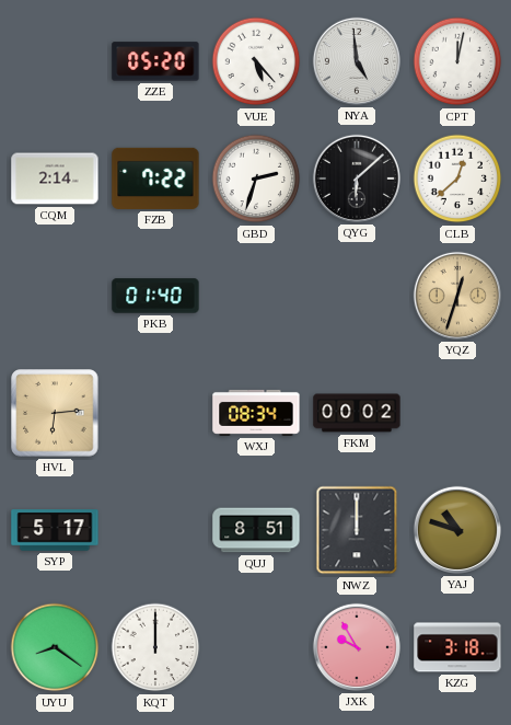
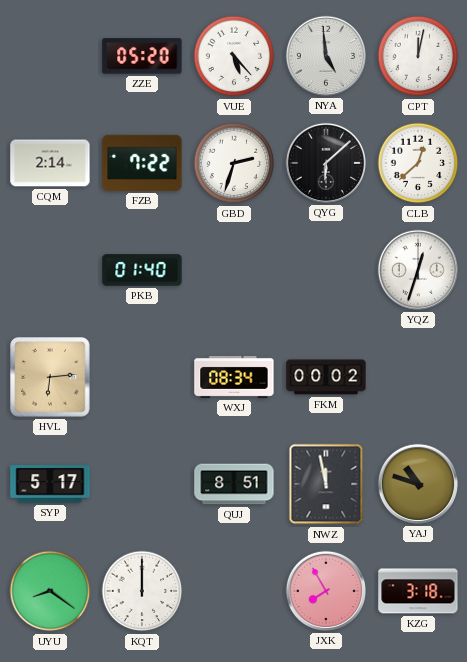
YQZ dial: champagne -> white (418, 270)
NWZ: 12:00 -> 11:58 (326, 484)
JXK: 9:55 -> 7:55 (326, 591)
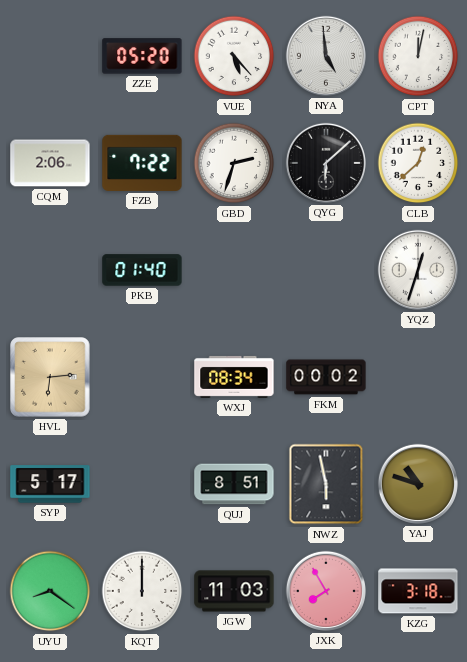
CQM: 2:14 -> 2:06 (50, 163)
NWZ: 11:58 -> 5:58 (326, 484)
JGW: none -> 11:03 (234, 591)
